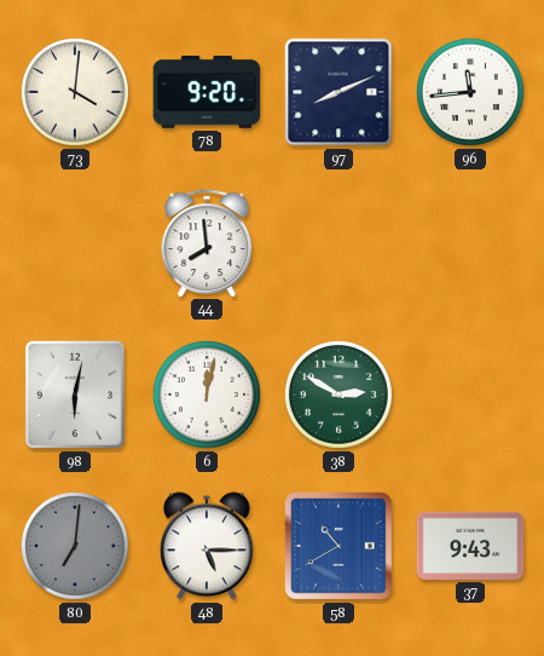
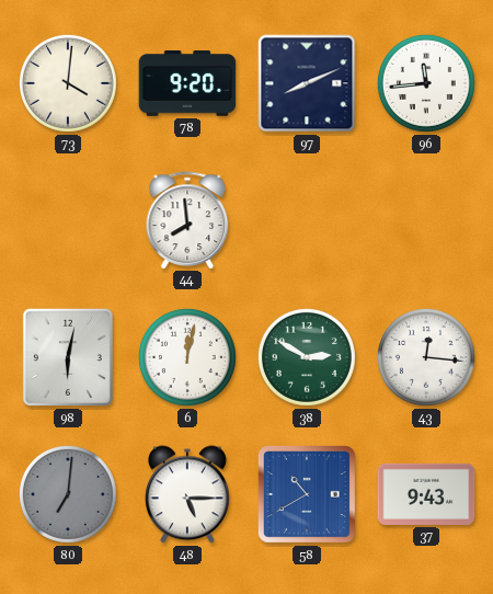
43: none -> 12:16 (426, 357)
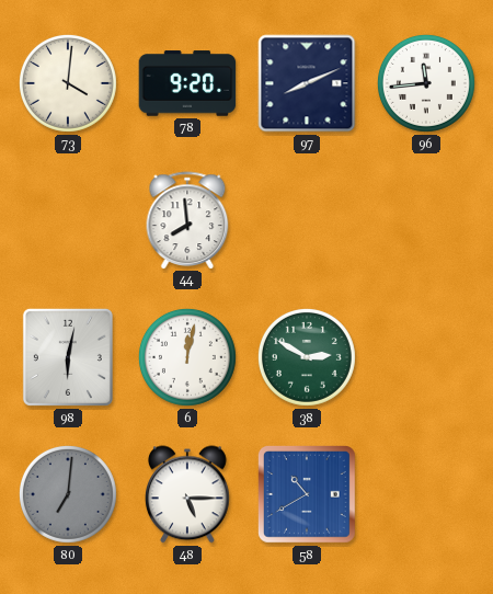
43: 12:16 -> none (426, 357)
37: 9:43 -> none (426, 494)
